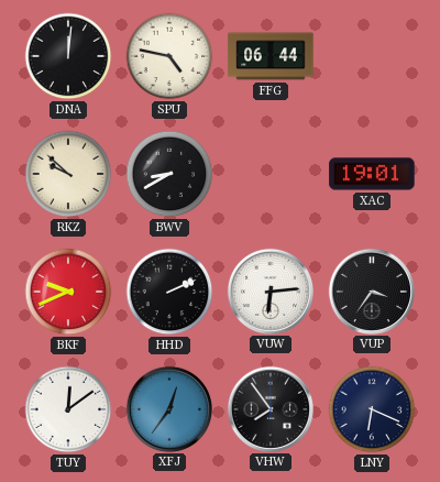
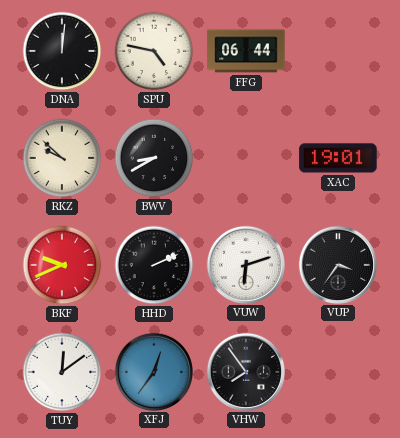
VUW: 6:14 -> 6:12 (245, 264)
LNY: 6:19 -> none (372, 409)
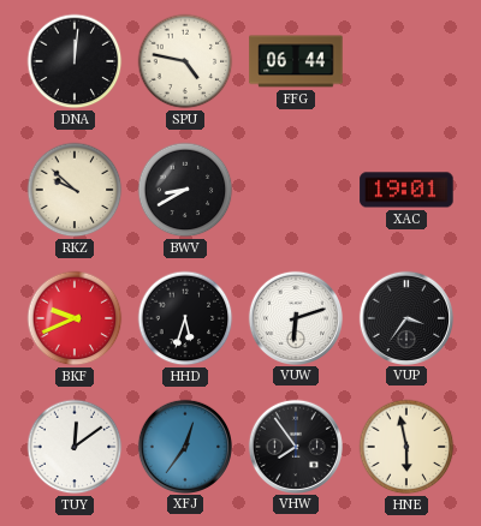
HHD: 2:11 -> 5:33 (185, 318)
HNE: none -> 5:58 (406, 447)
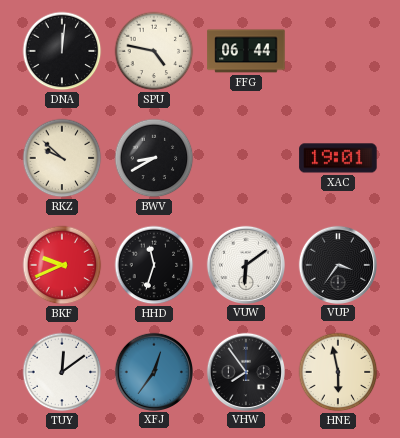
HHD: 5:33 -> 11:33 (154, 265)
VUW: 6:12 -> 6:09 (245, 264)
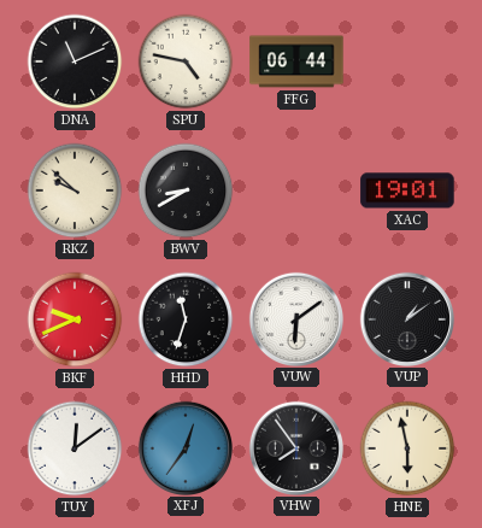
DNA: 12:01 -> 11:11 (75, 61)
VUP: 3:36 -> 1:09 (406, 318)
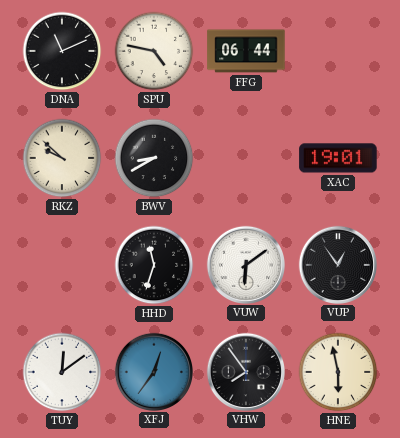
BKF: 9:41 -> none (75, 319)
VUP: 1:09 -> 12:54 (337, 264)
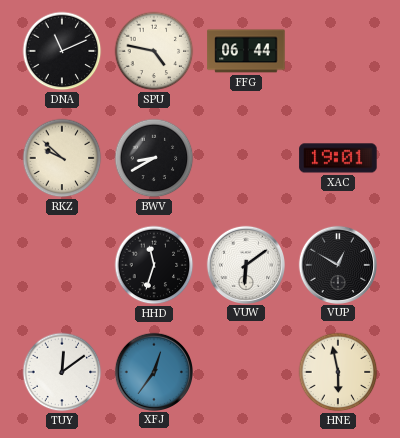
VUP: 12:54 -> 12:50 (337, 264)
VHW: 7:54 -> none (245, 371)
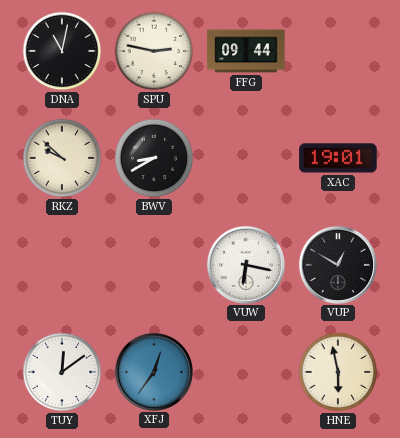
DNA: 11:11 -> 11:02 (62, 51)
SPU: 4:47 -> 2:47 (154, 51)
FFG: 06:44 -> 09:44 (246, 51)
HHD: 11:33 -> none (154, 265)
VUW: 6:09 -> 6:17 (245, 264)
